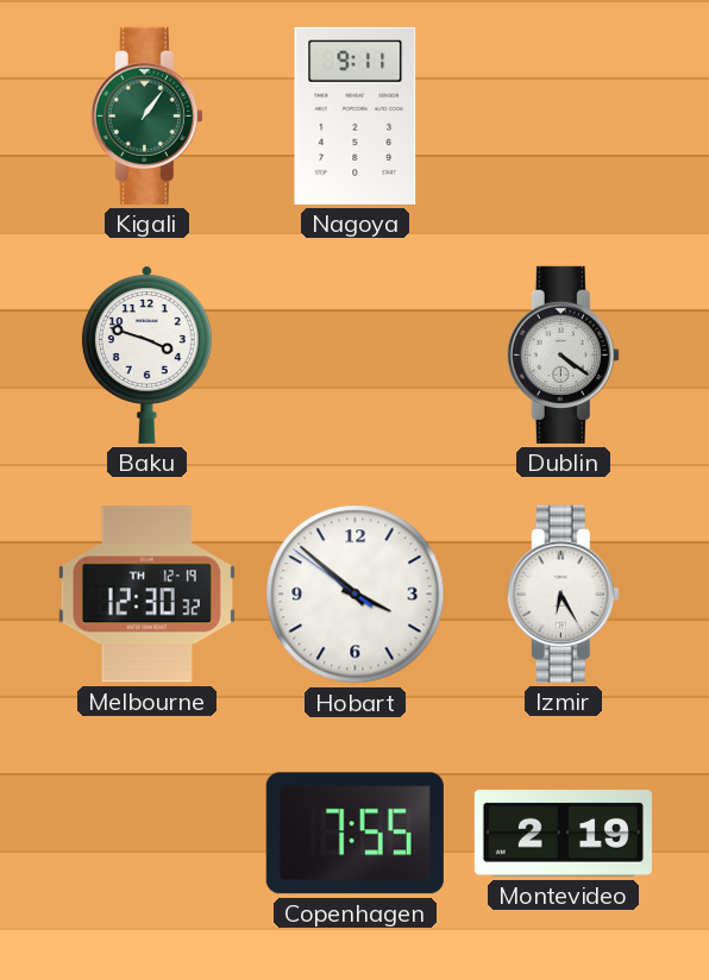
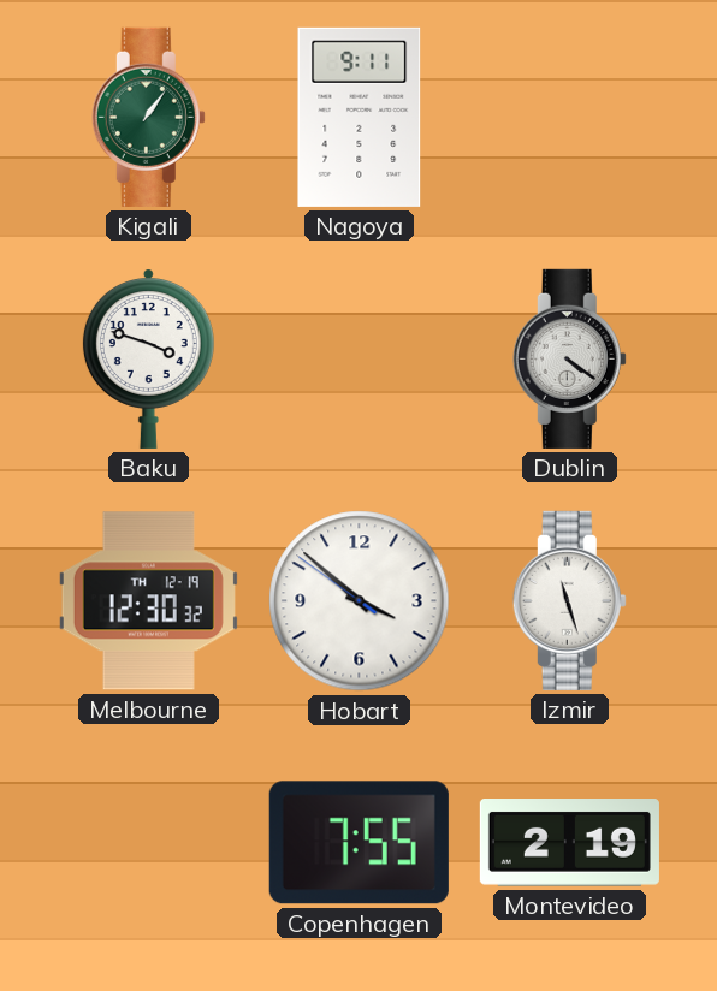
Izmir: 6:25 -> 11:27 (569, 600)
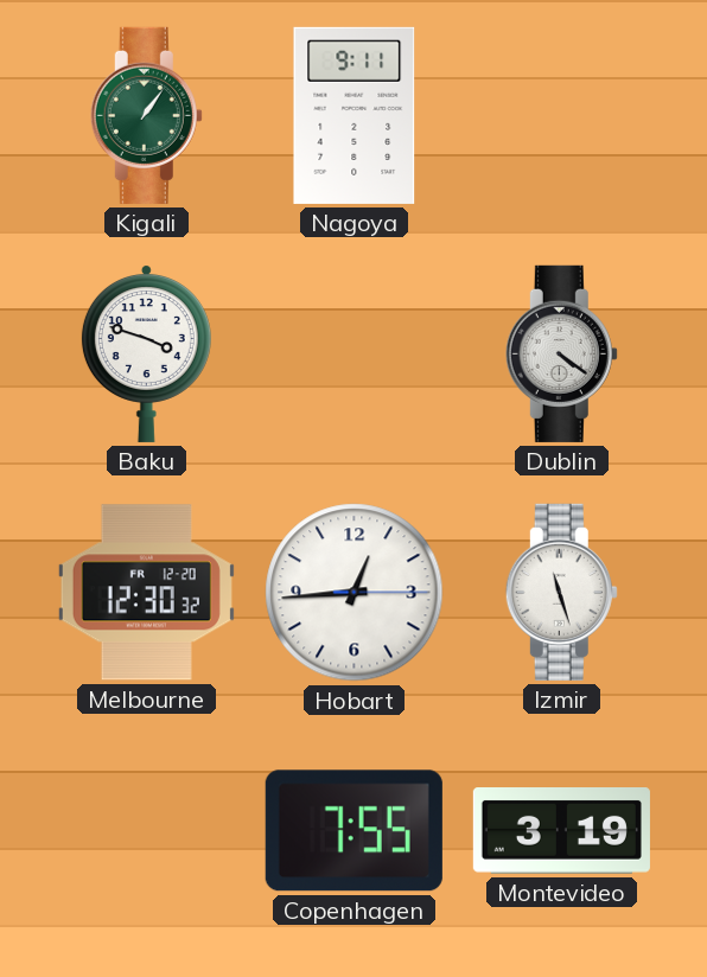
Melbourne date: TH 12-19 -> FR 12-20 (146, 593)
Hobart: 3:51 -> 12:44 (355, 593)
Montevideo: 2:19 -> 3:19 (561, 831)
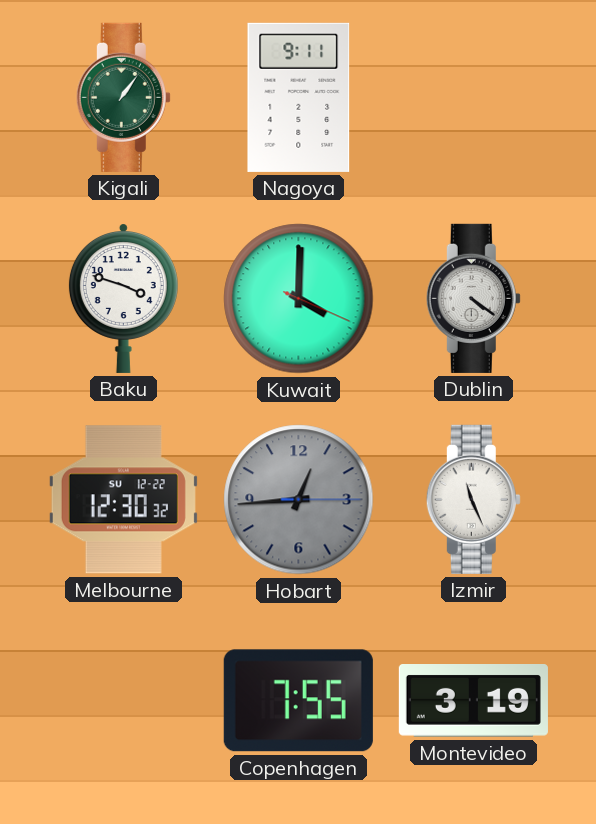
Kuwait: none -> 4:00 (299, 299)
Melbourne date: FR 12-20 -> SU 12-22 (123, 500)
Hobart dial: white -> grey (299, 500)
Izmir: 11:27 -> 11:26 (473, 499)
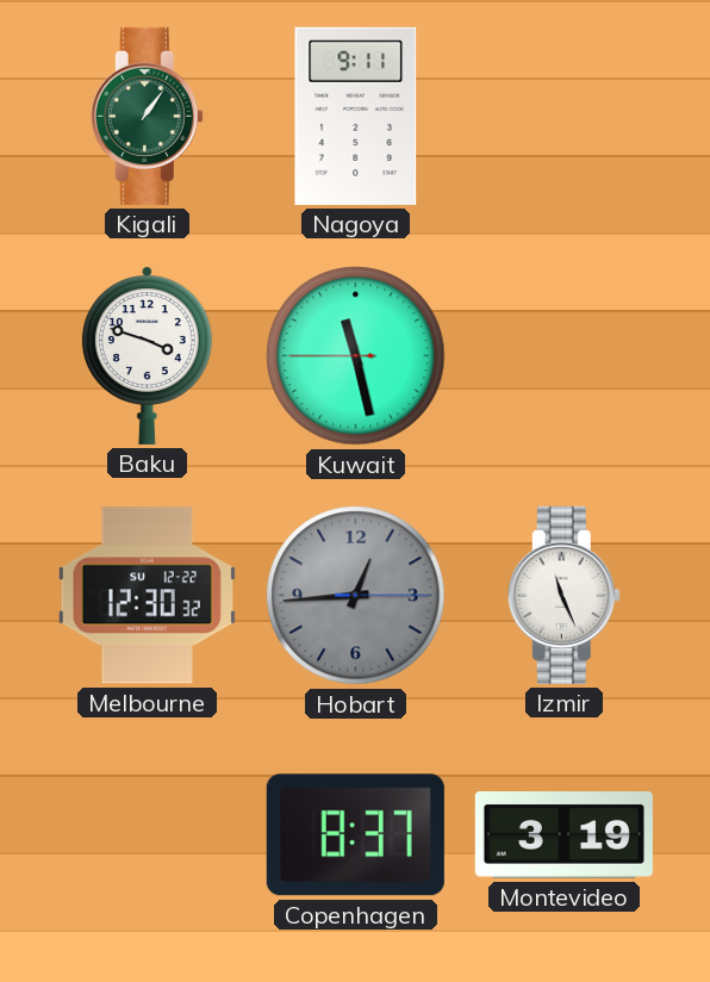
Kuwait: 4:00 -> 11:27 (356, 356)
Dublin: 4:21 -> none (473, 298)
Copenhagen: 7:55 -> 8:37 (355, 835)
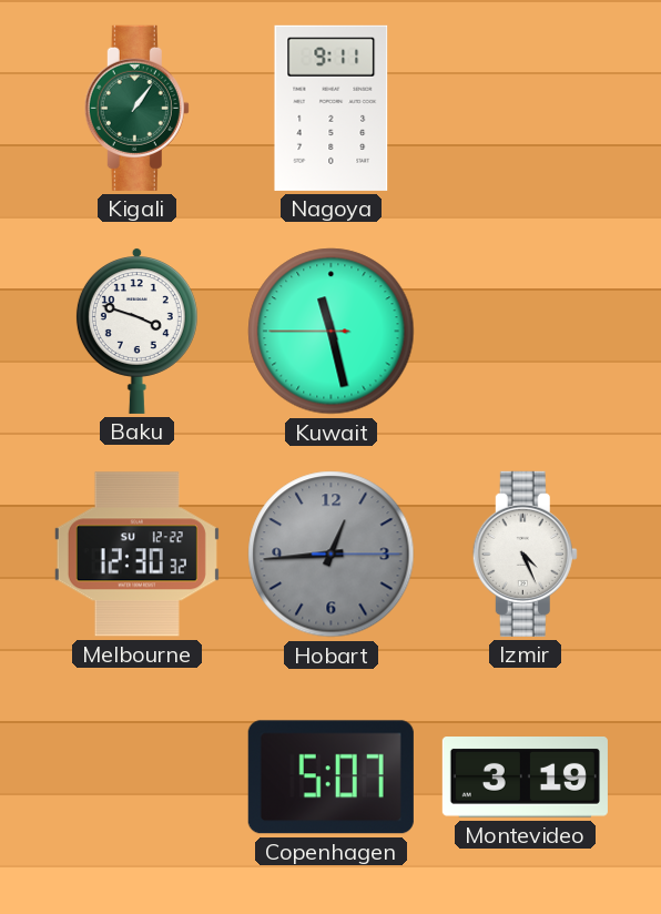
Izmir: 11:26 -> 4:26 (525, 554)
Copenhagen: 8:37 -> 5:07 (330, 778)
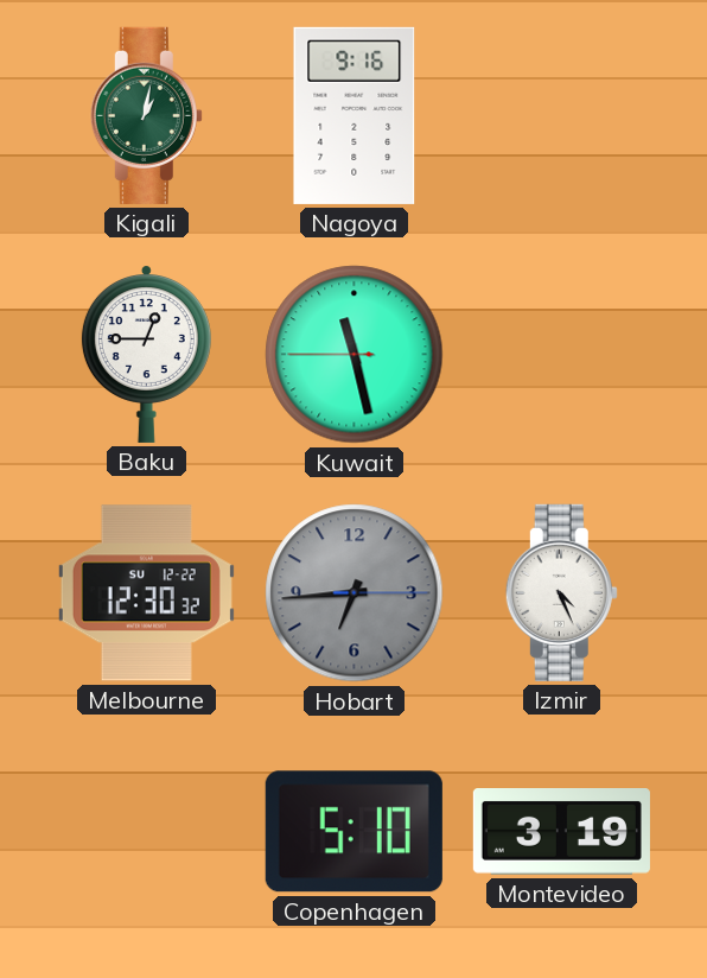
Kigali: 1:06 -> 1:02 (146, 115)
Nagoya: 9:11 -> 9:16 (355, 115)
Baku: 3:48 -> 12:45 (146, 354)
Hobart: 12:44 -> 6:44 (355, 593)
Copenhagen: 5:07 -> 5:10 (353, 832)
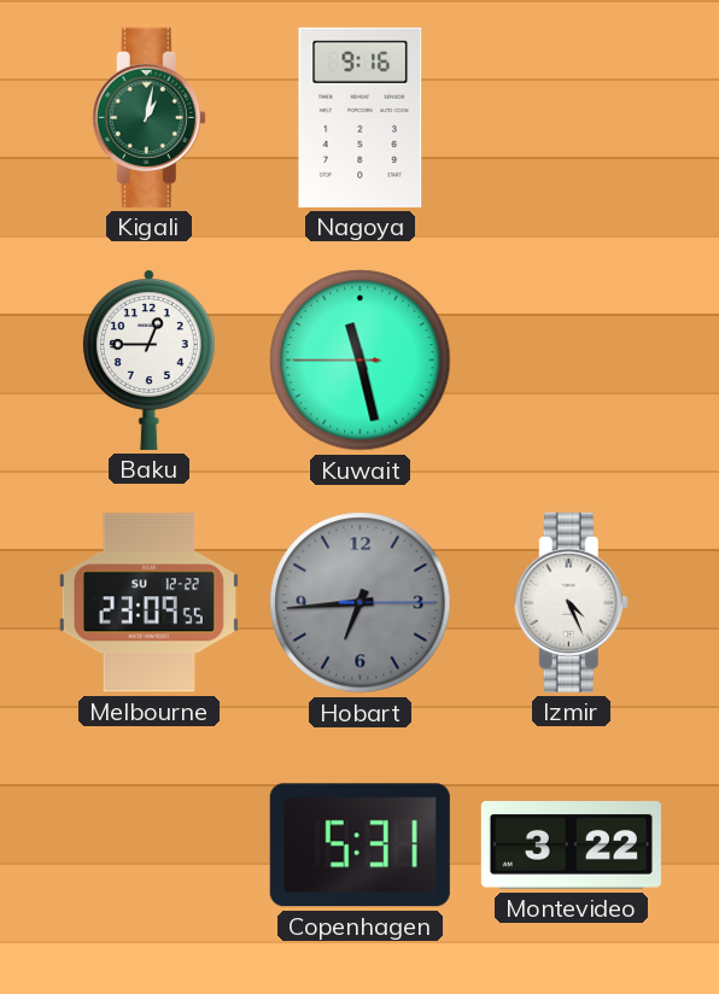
Melbourne: 12:30 -> 23:09 (148, 603)
Copenhagen: 5:10 -> 5:31 (359, 846)
Montevideo: 3:19 -> 3:22 (571, 846)
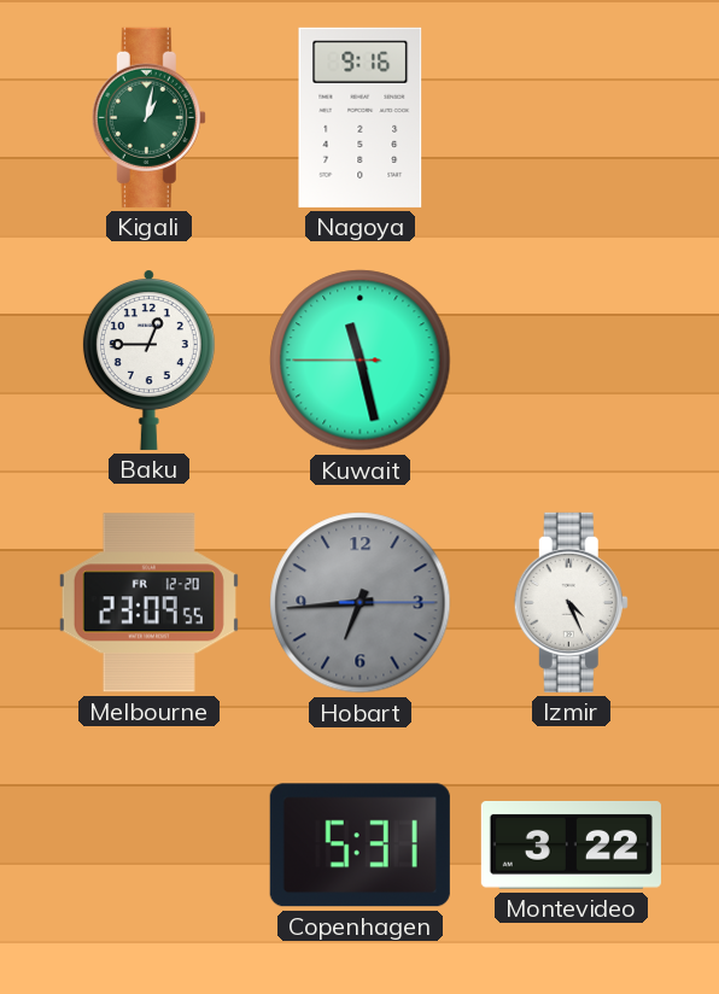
Melbourne date: SU 12-22 -> FR 12-20 (148, 603)
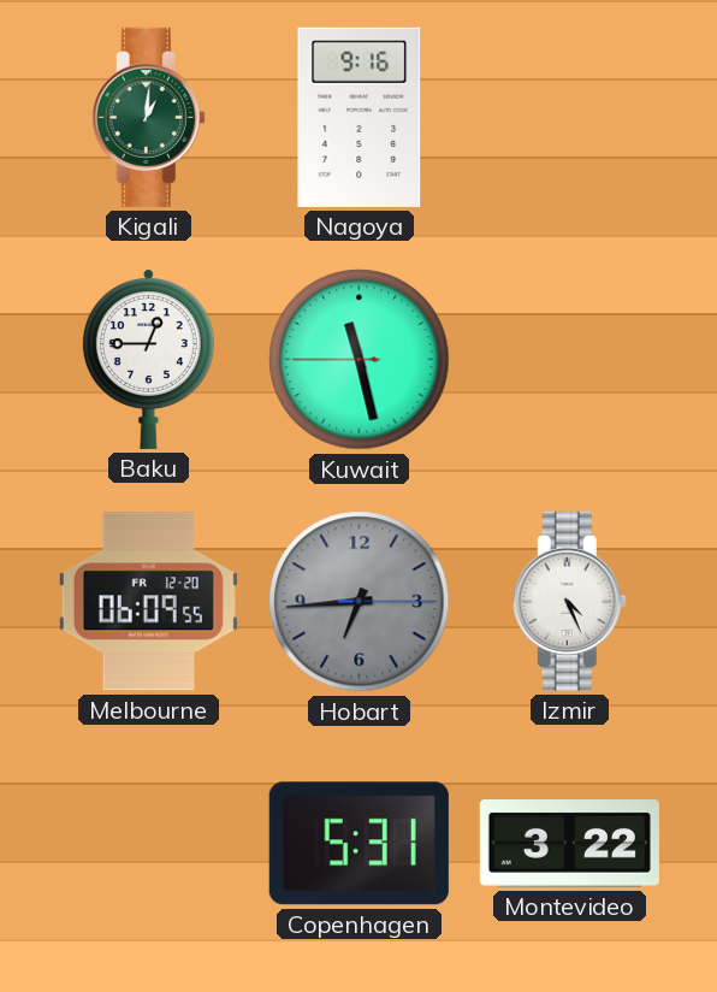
Kigali: 1:02 -> 1:01 (148, 117)
Melbourne: 23:09 -> 06:09 (148, 602)
